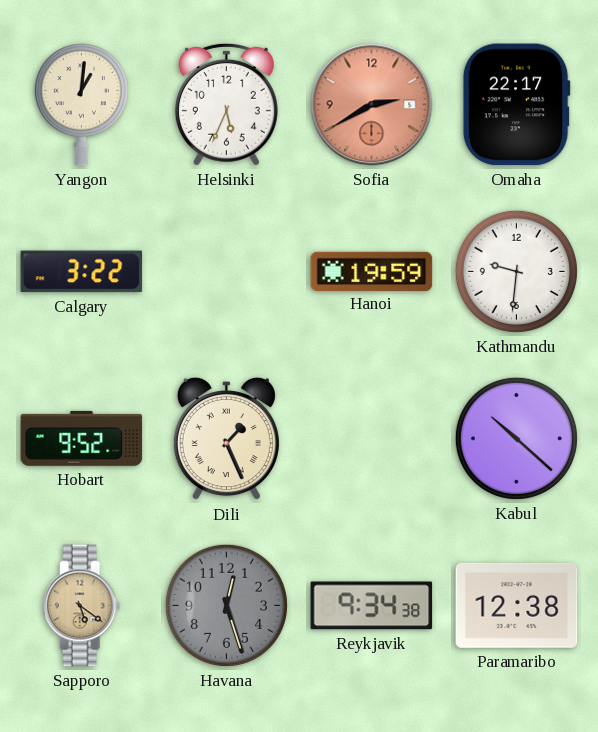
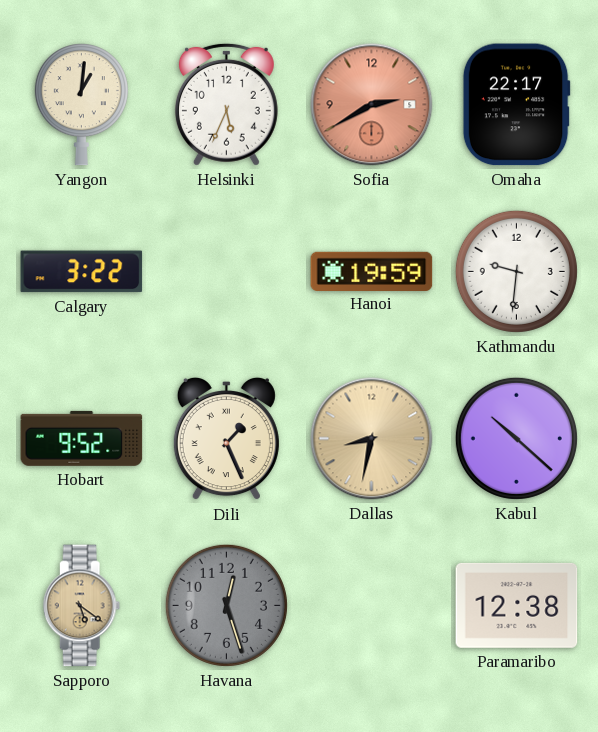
Dallas: none -> 8:32 (372, 439)
Reykjavik: 9:34 -> none (372, 606)
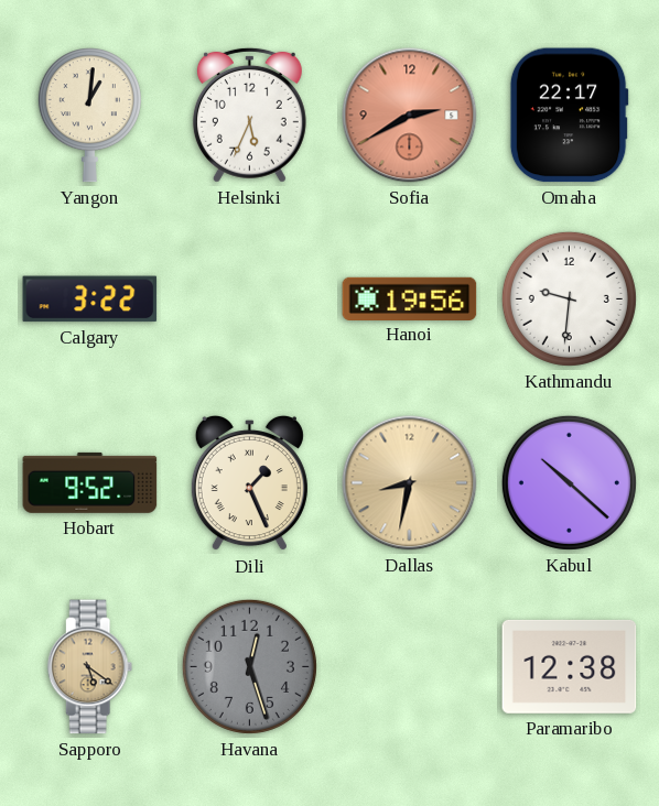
Hanoi: 19:59 -> 19:56 (410, 298)
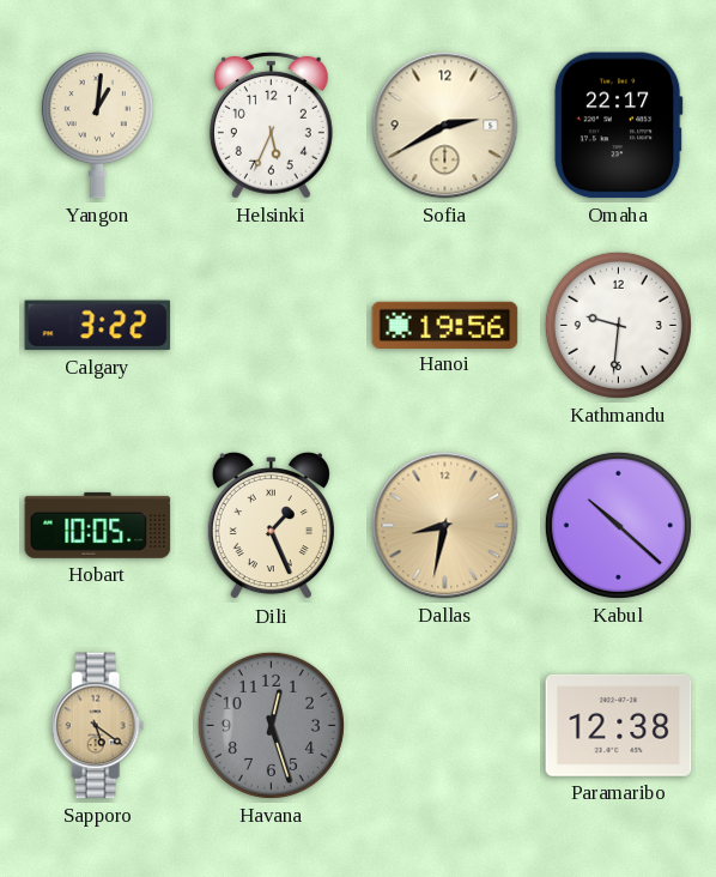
Sofia dial: salmon -> cream (445, 126)
Hobart: 9:52 -> 10:05 (98, 525)
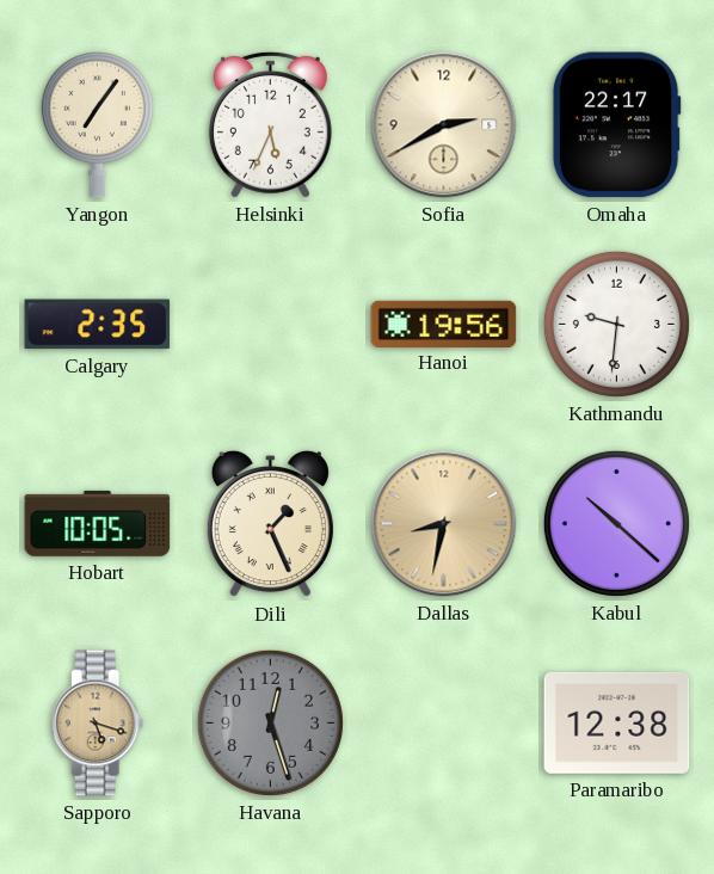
Yangon: 1:01 -> 7:06 (97, 125)
Calgary: 3:22 -> 2:35 (98, 325)
Sapporo: 5:21 -> 5:18 (98, 724)
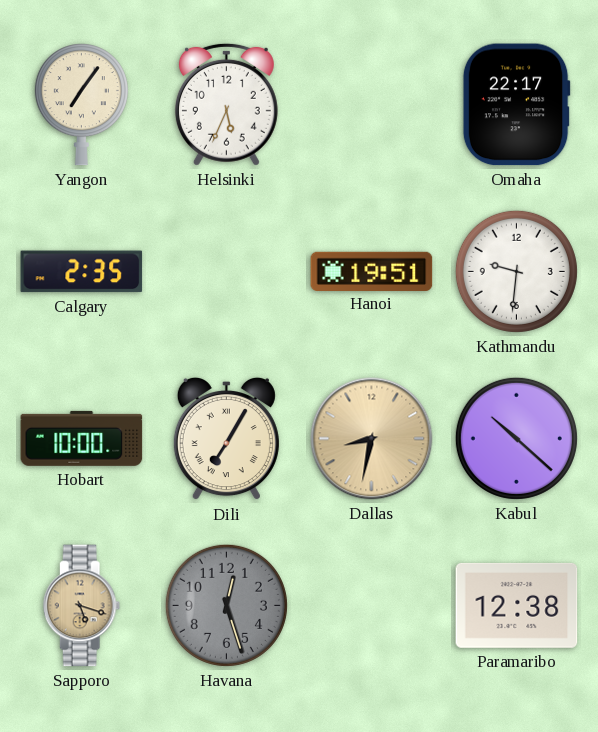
Sofia: 2:40 -> none (444, 125)
Hanoi: 19:56 -> 19:51 (372, 271)
Hobart: 10:05 -> 10:00 (82, 438)
Dili: 1:26 -> 7:05 (226, 439)
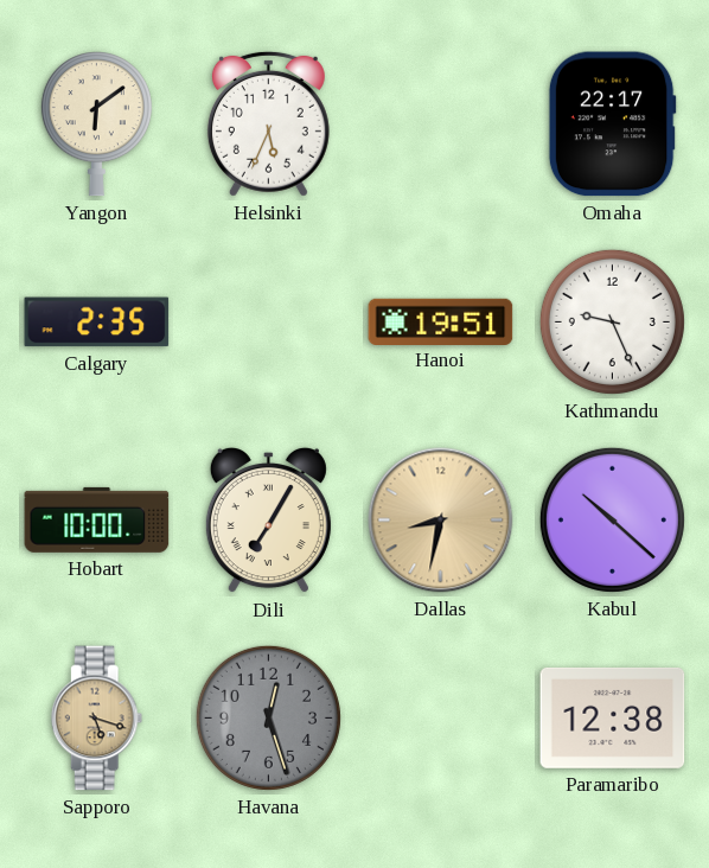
Yangon: 7:06 -> 6:09 (96, 125)
Kathmandu: 9:31 -> 9:26 (612, 321)
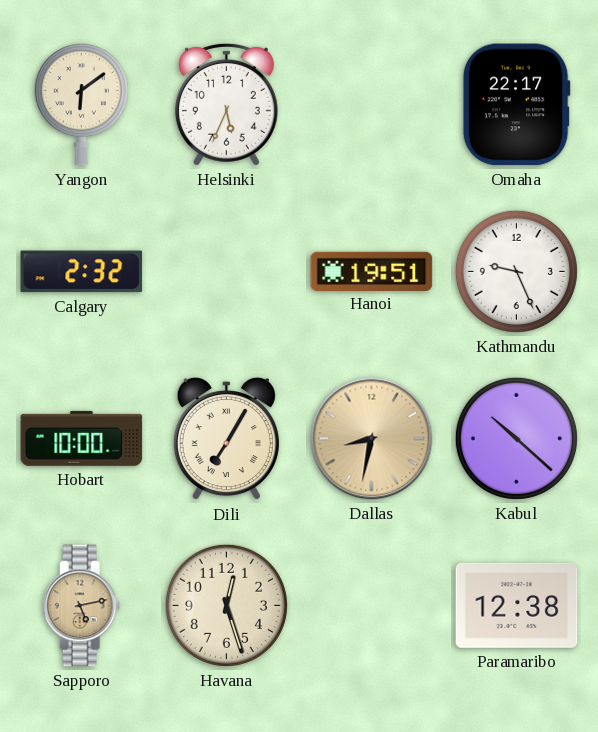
Calgary: 2:35 -> 2:32 (82, 272)
Sapporo: 5:18 -> 5:13 (82, 606)
Havana dial: grey -> cream (226, 605)
